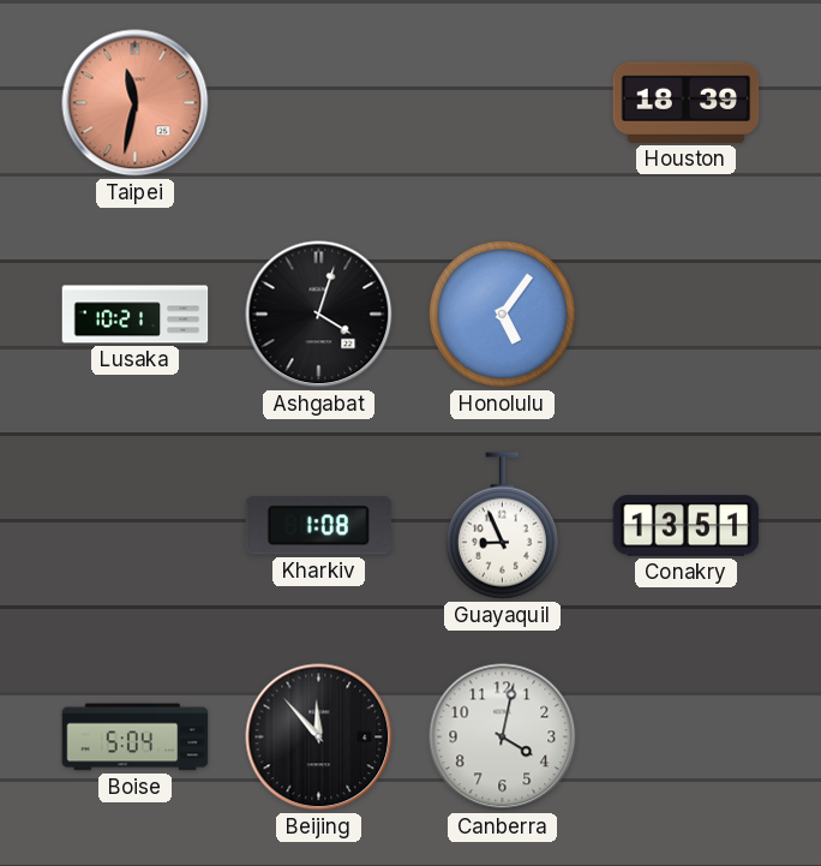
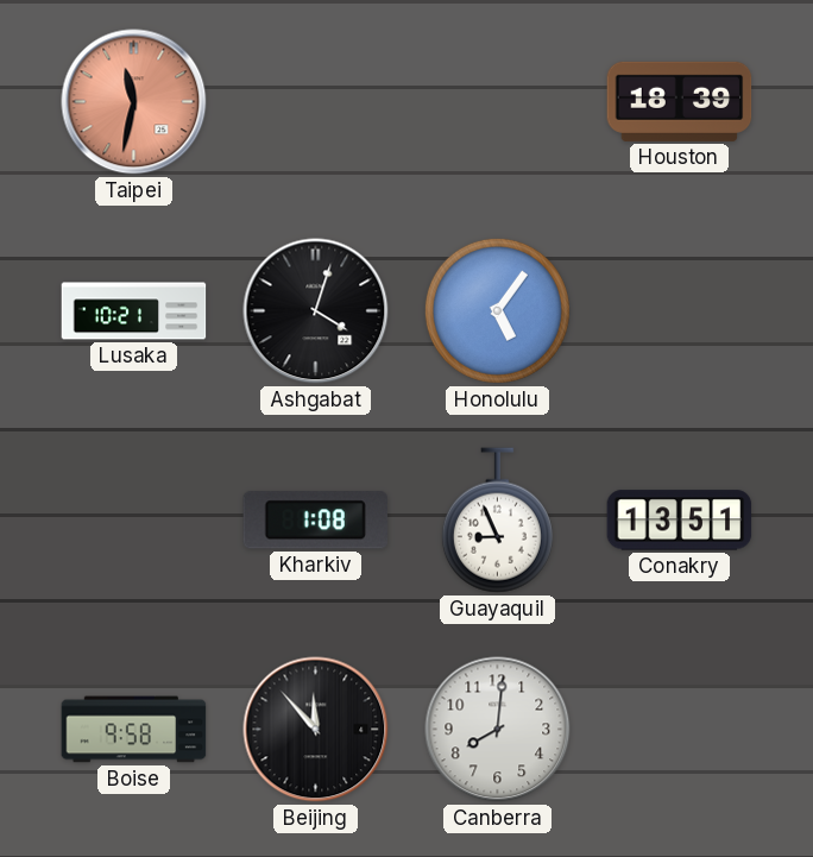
Boise: 5:04 -> 9:58 (134, 730)
Canberra: 4:02 -> 8:01 (498, 730)
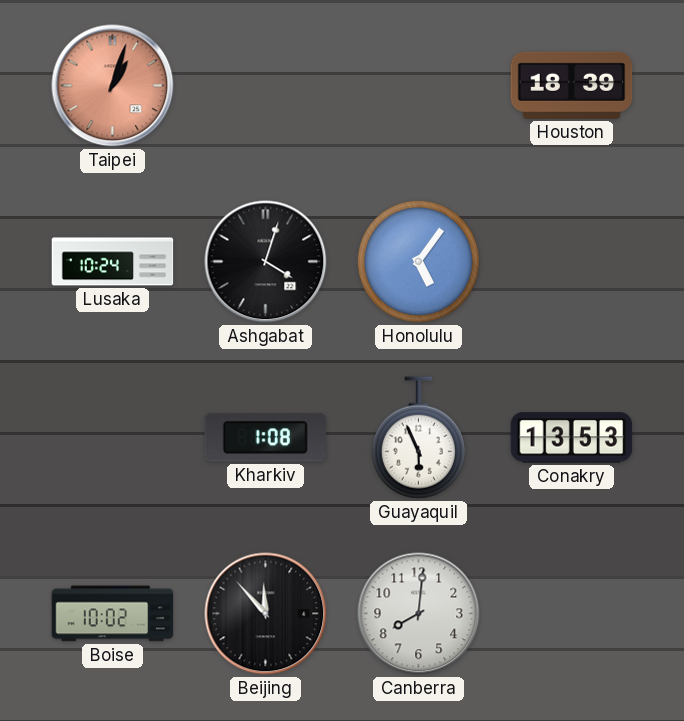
Taipei: 11:32 -> 1:03 (113, 86)
Lusaka: 10:21 -> 10:24 (113, 262)
Guayaquil: 8:56 -> 5:56 (418, 438)
Conakry: 13:51 -> 13:53 (572, 438)
Boise: 9:58 -> 10:02 (113, 614)
